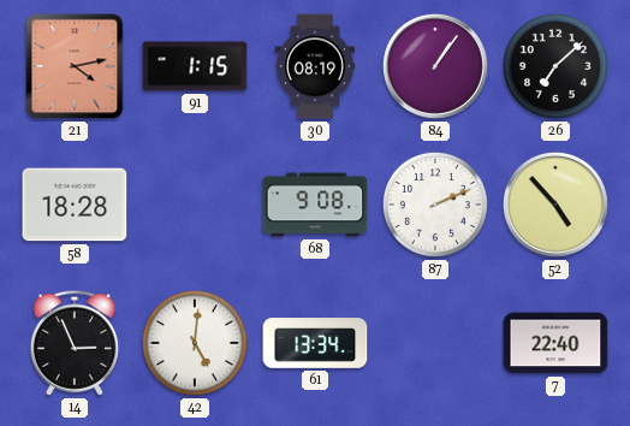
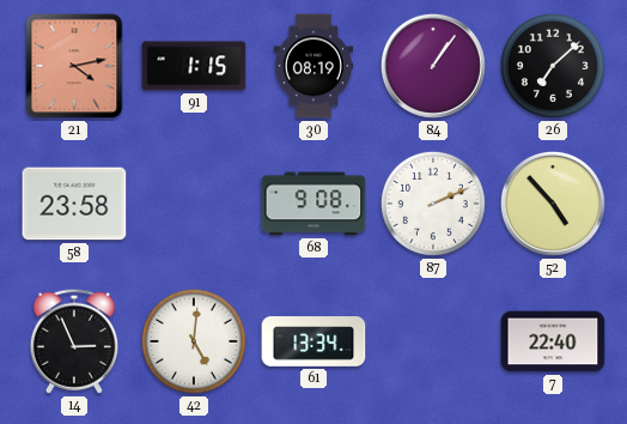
58: 18:28 -> 23:58 (74, 204)
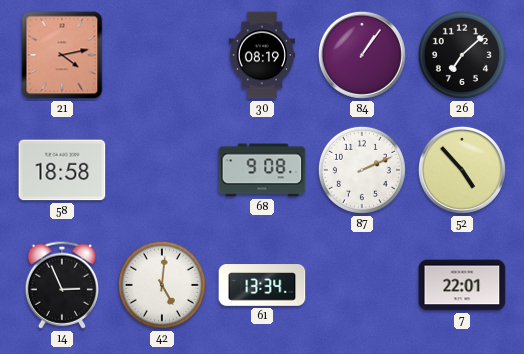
91: 1:15 -> none (194, 66)
58: 23:58 -> 18:58 (62, 170)
7: 22:40 -> 22:01 (462, 285)
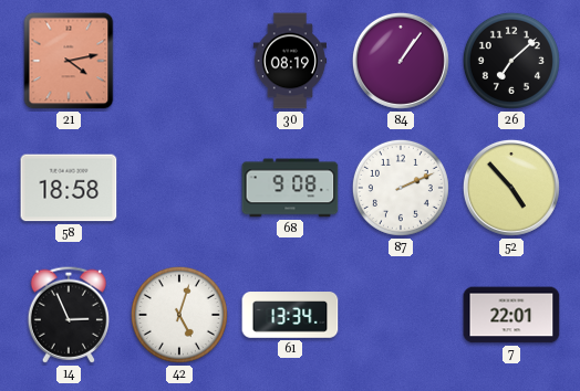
42: 5:01 -> 5:03 (179, 315)
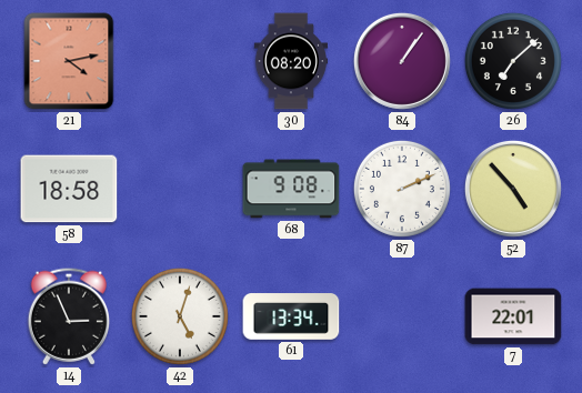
30: 08:19 -> 08:20 (290, 61)
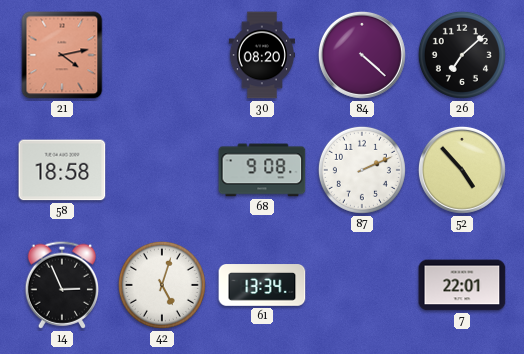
84: 1:06 -> 4:22 (362, 55)
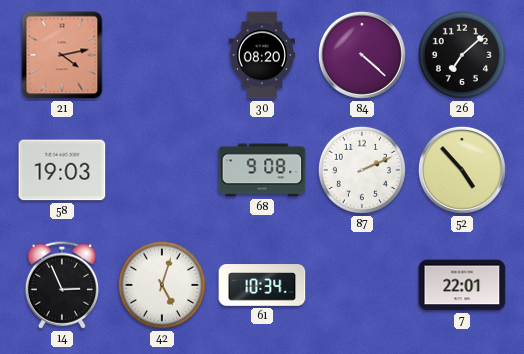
58: 18:58 -> 19:03 (62, 170)
61: 13:34 -> 10:34 (262, 285)
